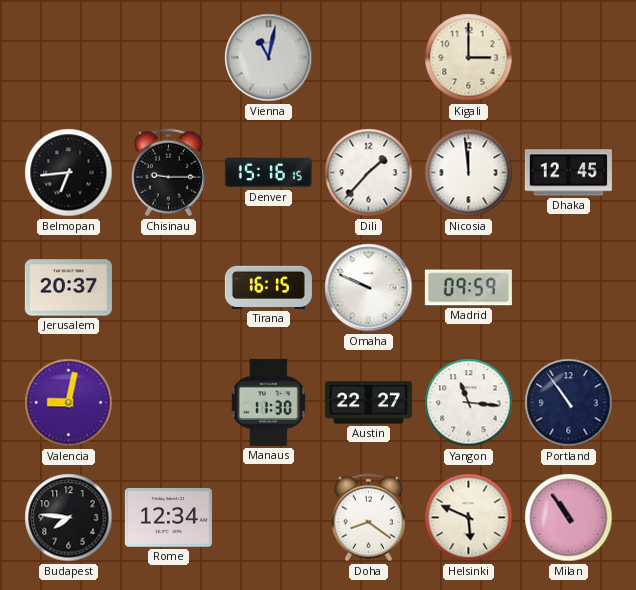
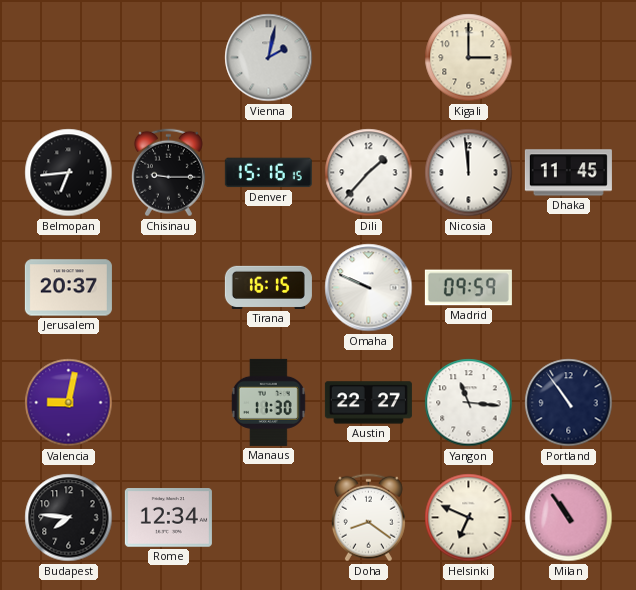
Vienna: 11:02 -> 2:02 (269, 58)
Dhaka: 12:45 -> 11:45 (568, 173)
Helsinki: 5:49 -> 6:49 (469, 518)
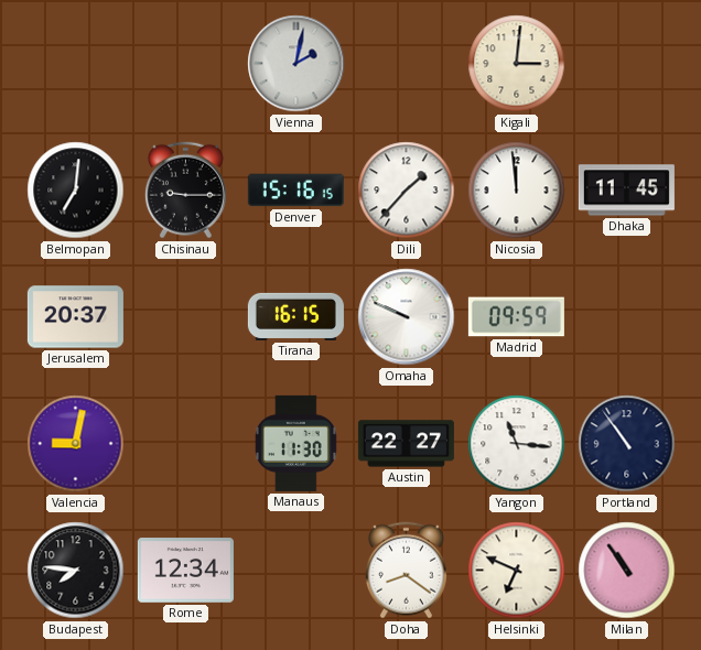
Kigali: 3:00 -> 3:01 (517, 64)
Belmopan: 6:44 -> 7:01 (76, 191)
